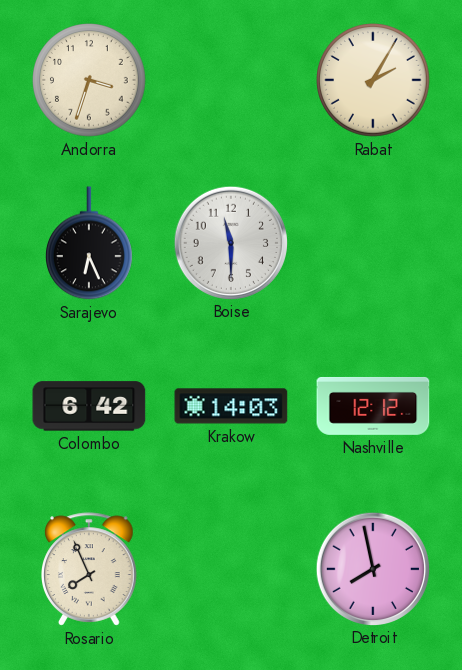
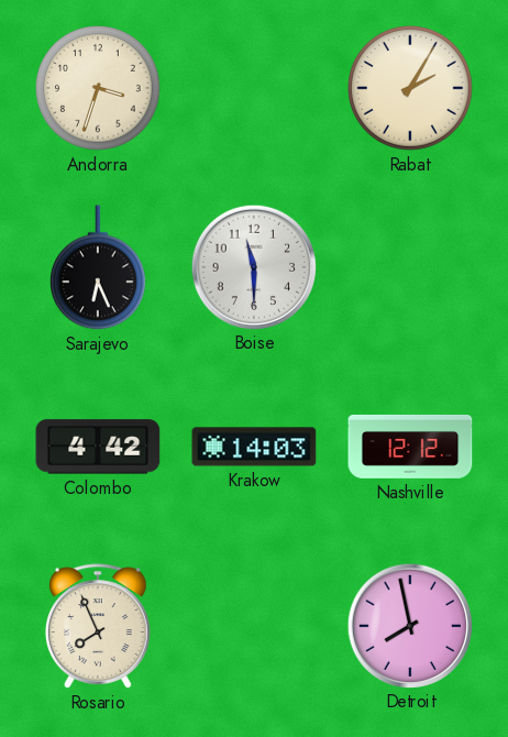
Colombo: 6:42 -> 4:42 (98, 447)
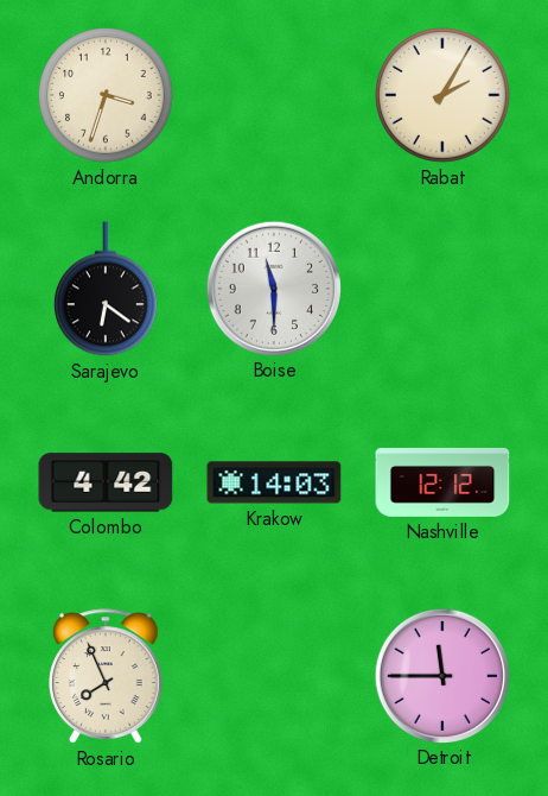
Sarajevo: 6:26 -> 6:21 (107, 289)
Detroit: 7:58 -> 11:45 (441, 675)
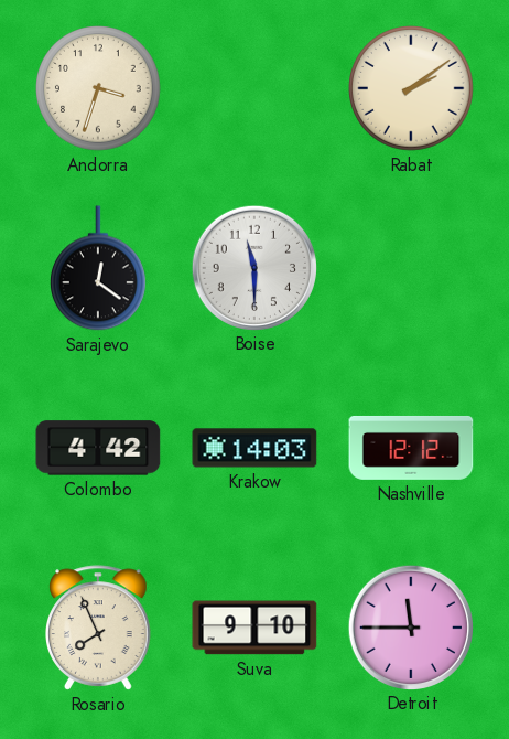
Rabat: 2:05 -> 2:09 (411, 88)
Sarajevo: 6:21 -> 12:21 (99, 268)
Suva: none -> 9:10 (254, 628)
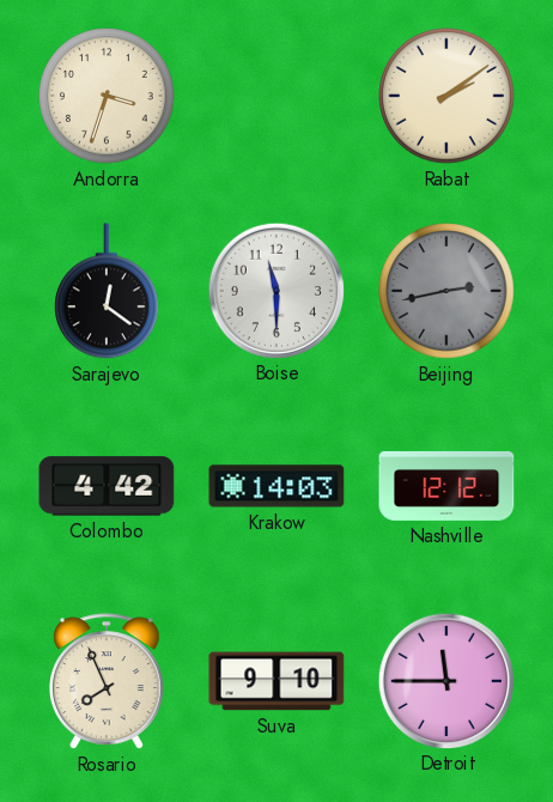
Beijing: none -> 2:43 (446, 291)
